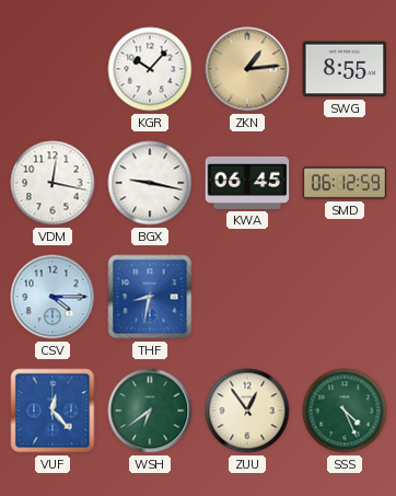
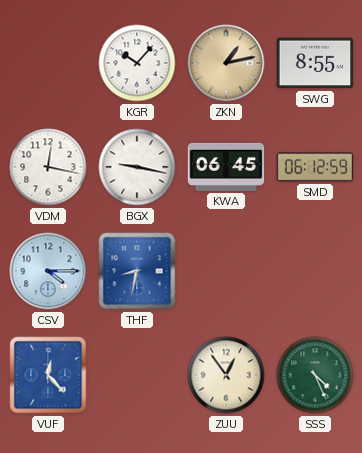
ZKN: 1:14 -> 1:13 (226, 63)
WSH: 6:39 -> none (150, 411)
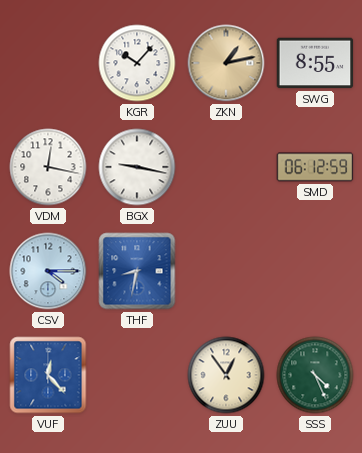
KWA: 06:45 -> none (226, 167)
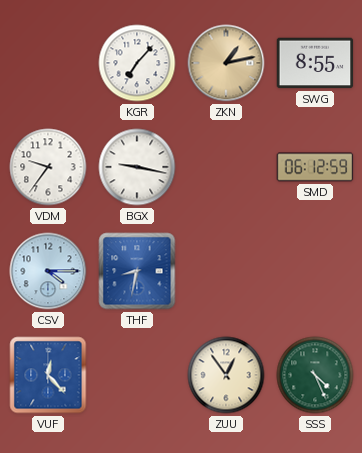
KGR: 10:07 -> 7:07 (137, 63)
VDM: 12:17 -> 9:36 (48, 167)
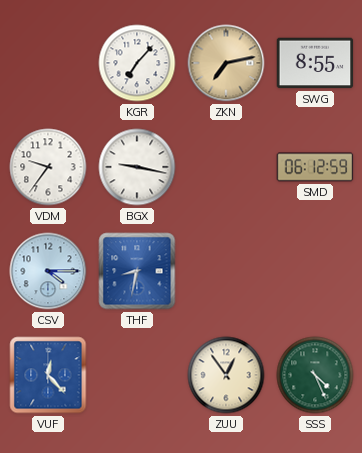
ZKN: 1:13 -> 7:13 (226, 63)
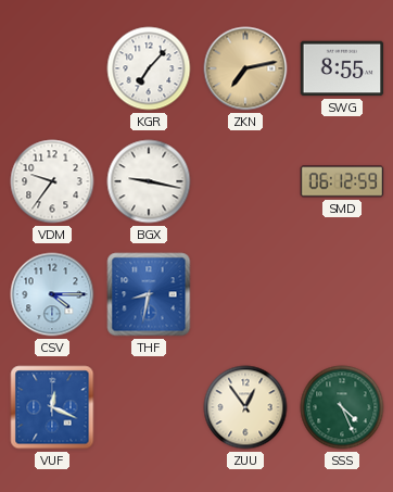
VUF: 12:23 -> 12:19 (52, 407)
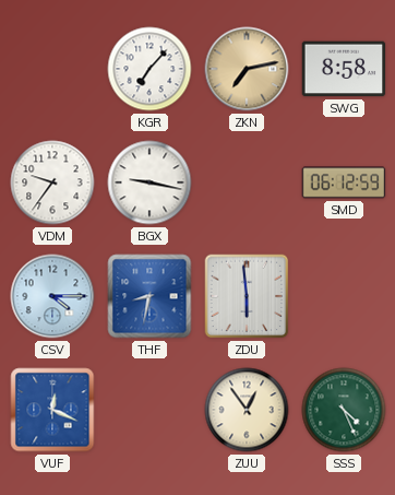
SWG: 8:55 -> 8:58 (344, 69)
ZDU: none -> 5:59 (247, 296)
